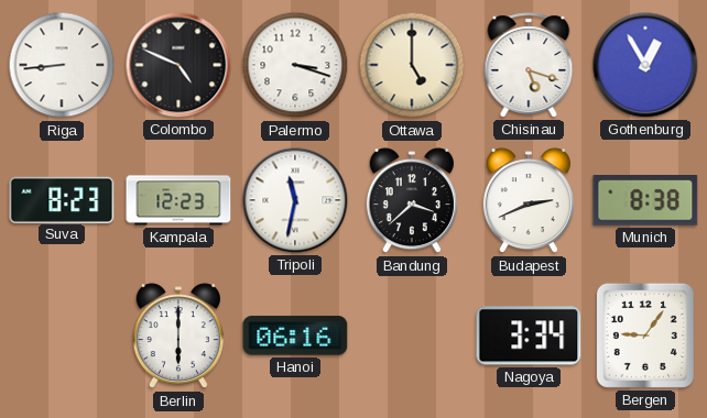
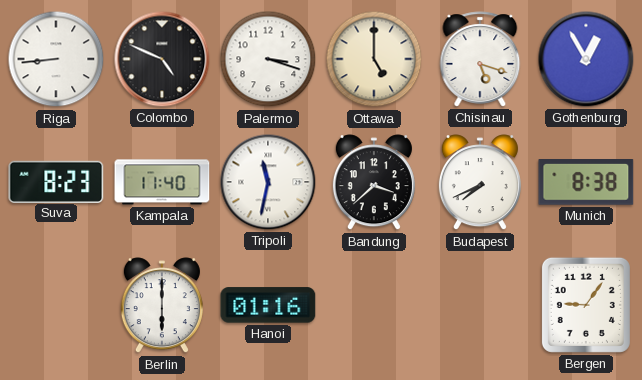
Kampala: 12:23 -> 11:40 (162, 182)
Budapest: 2:41 -> 7:41 (480, 183)
Hanoi: 06:16 -> 01:16 (268, 305)
Nagoya: 3:34 -> none (529, 335)
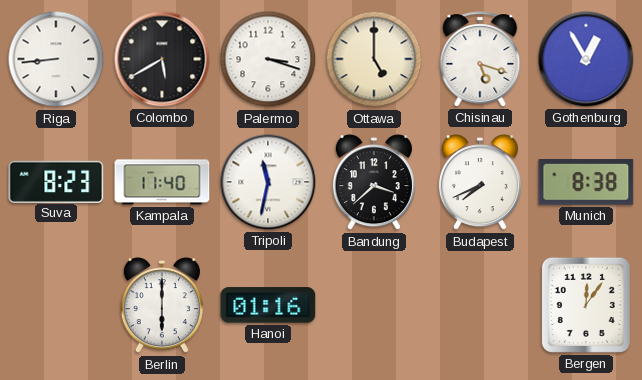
Colombo: 4:49 -> 5:40 (162, 59)
Bergen: 9:06 -> 12:06 (586, 305)
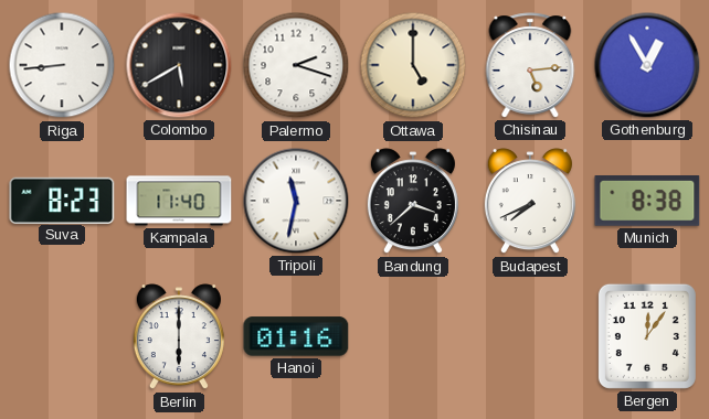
Palermo: 3:18 -> 2:18 (296, 65)
Chisinau: 5:18 -> 5:14 (530, 65)
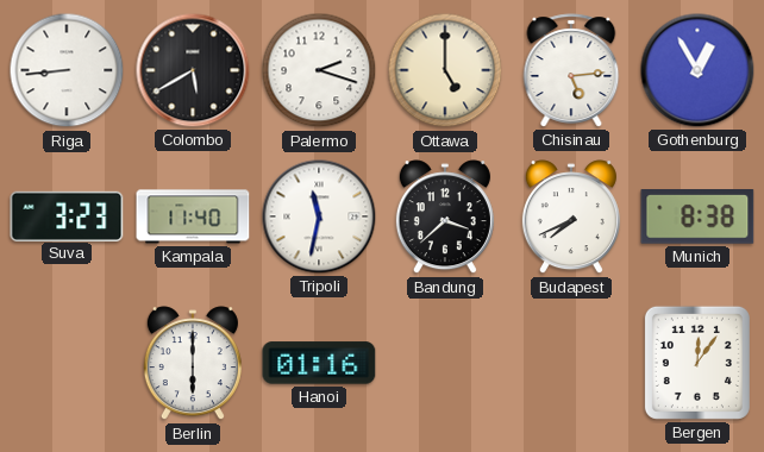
Suva: 8:23 -> 3:23 (67, 215)
